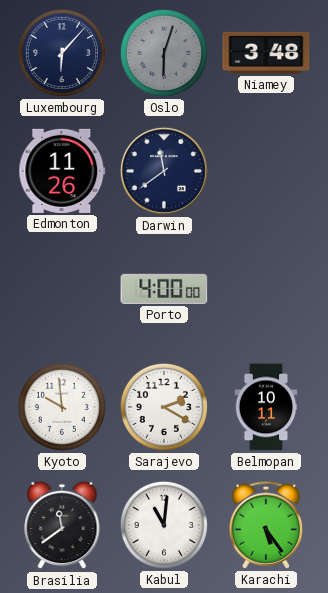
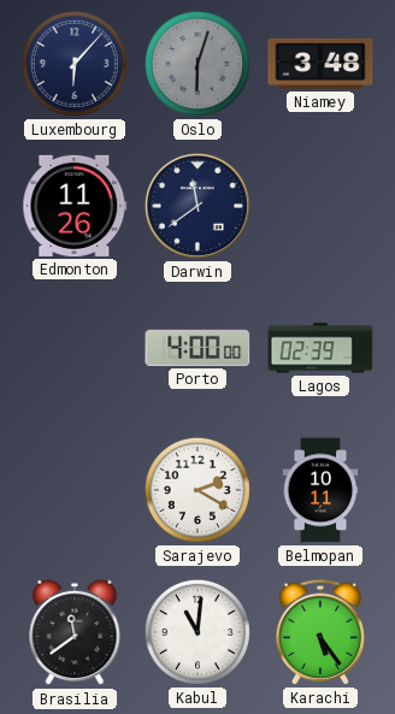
Lagos: none -> 02:39 (320, 348)
Kyoto: 9:59 -> none (62, 407)
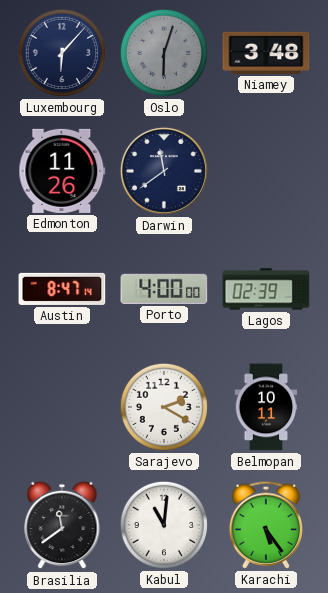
Austin: none -> 8:47 (62, 289)
